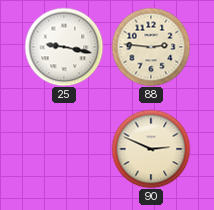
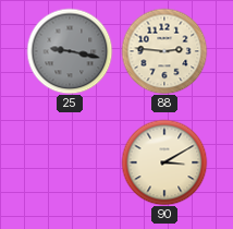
25 dial: white -> grey (70, 51)
90: 2:49 -> 3:10 (164, 162)
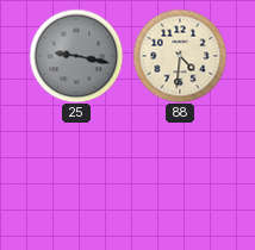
88: 2:46 -> 4:31 (180, 56)
90: 3:10 -> none (164, 162)
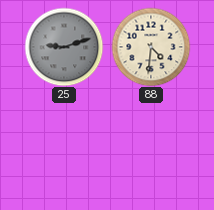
25: 9:17 -> 9:12 (64, 47)
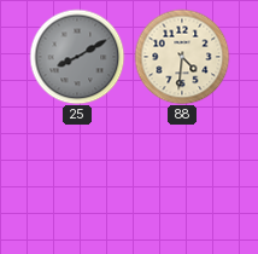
25: 9:12 -> 8:10 (77, 57)
